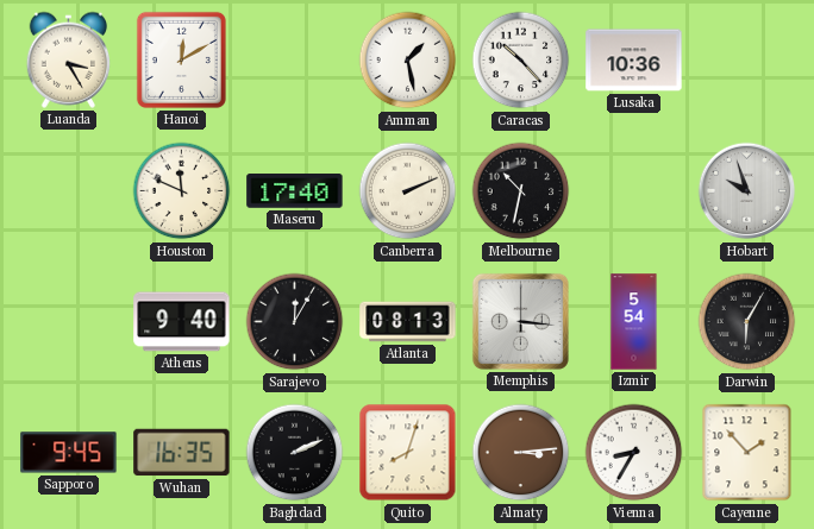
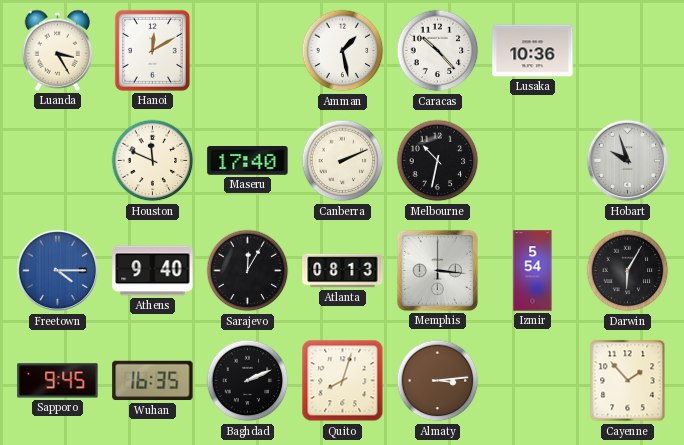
Freetown: none -> 4:15 (58, 271)
Vienna: 8:35 -> none (634, 453)
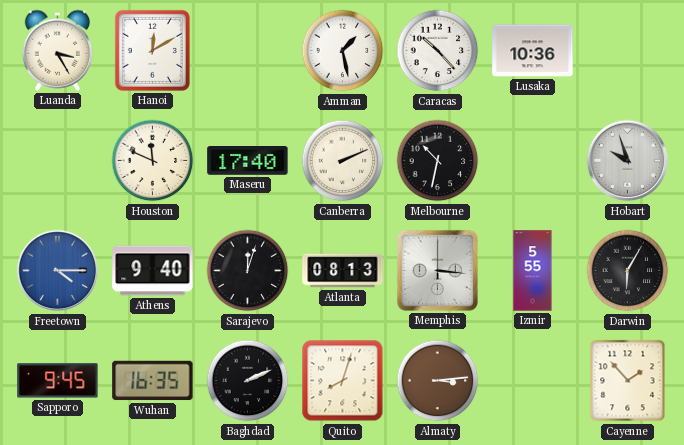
Sarajevo: 12:05 -> 12:03 (248, 271)
Izmir: 5:54 -> 5:55 (533, 271)
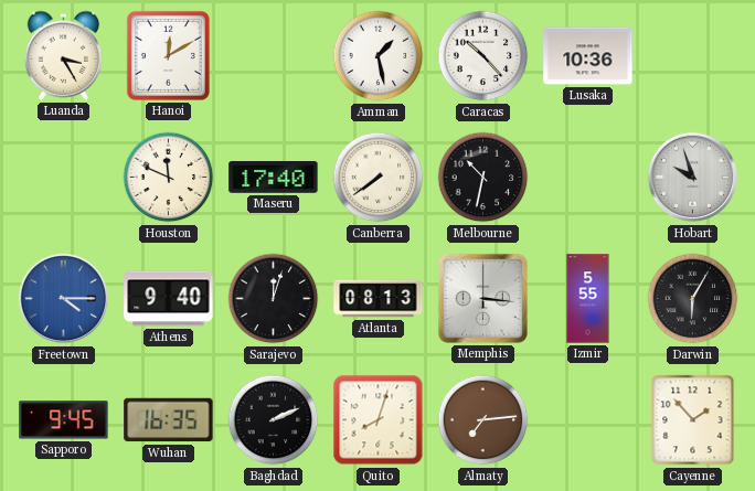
Canberra: 2:11 -> 7:39 (379, 178)
Almaty: 3:14 -> 7:14 (483, 420)
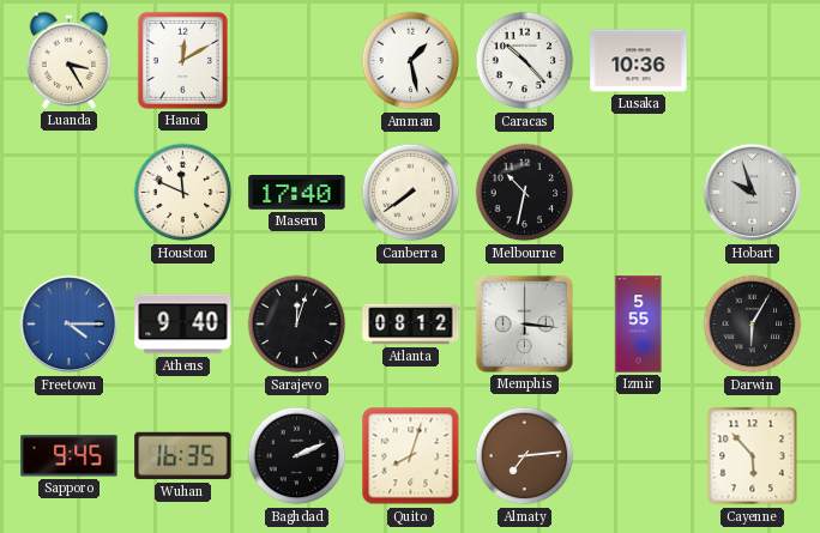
Atlanta: 08:13 -> 08:12 (411, 325)
Cayenne: 1:53 -> 5:53 (753, 456)
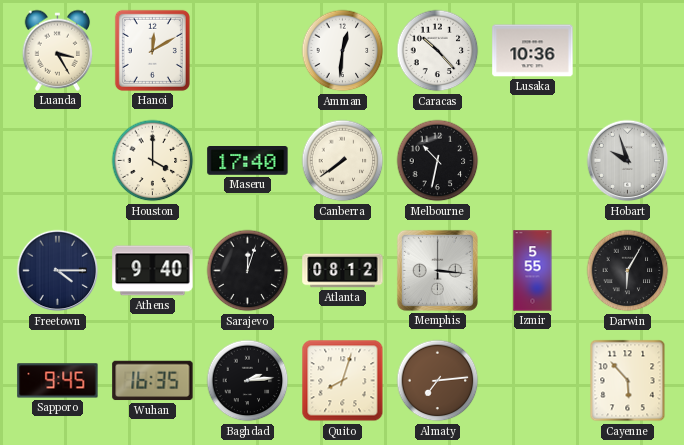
Amman: 1:28 -> 12:31 (343, 51)
Houston: 11:49 -> 4:00 (153, 161)
Freetown dial: blue -> navy (58, 271)
Baghdad: 2:11 -> 2:14 (248, 381)
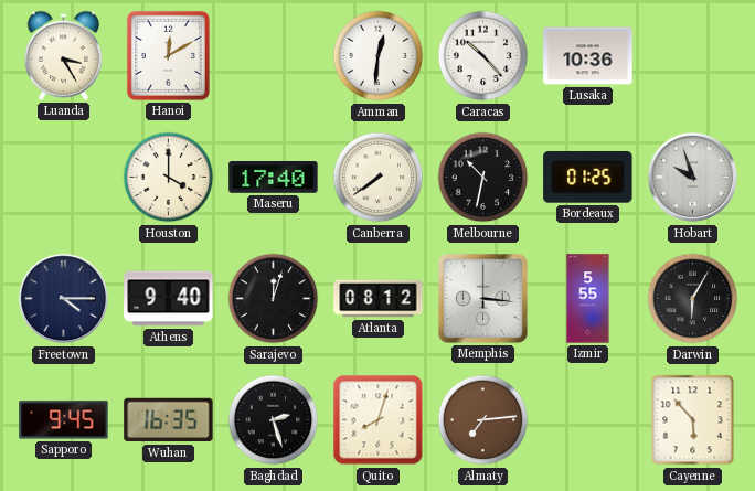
Bordeaux: none -> 01:25 (588, 177)
Baghdad: 2:14 -> 2:27 (274, 420)
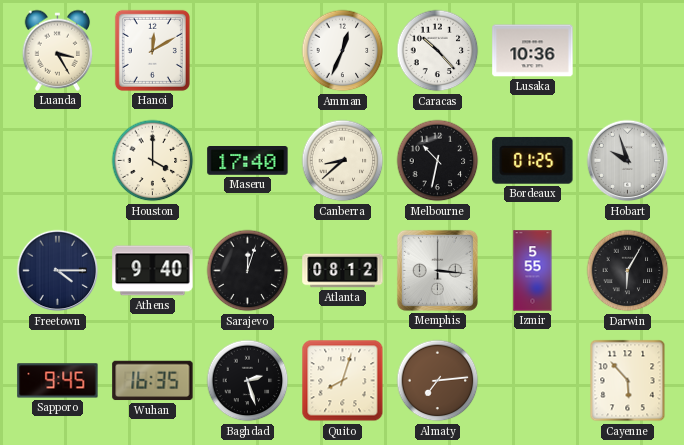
Amman: 12:31 -> 12:34 (343, 51)
Canberra: 7:39 -> 8:38 (343, 161)
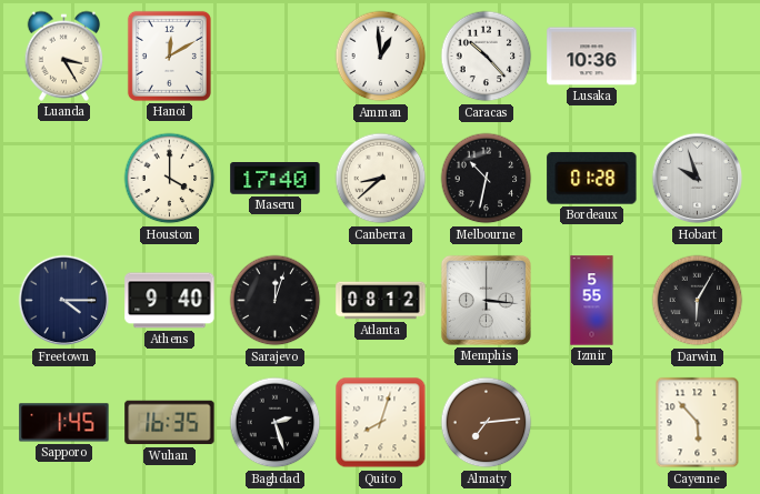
Amman: 12:34 -> 12:59 (381, 57)
Bordeaux: 01:25 -> 01:28 (592, 178)
Sapporo: 9:45 -> 1:45 (64, 423)
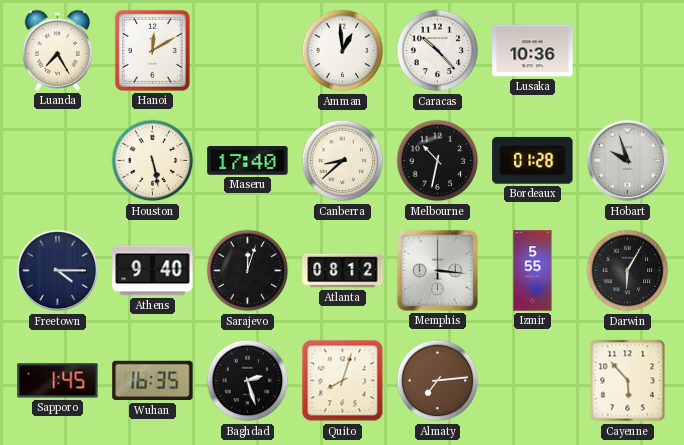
Luanda: 3:25 -> 7:25 (58, 50)
Houston: 4:00 -> 5:28 (153, 161)
